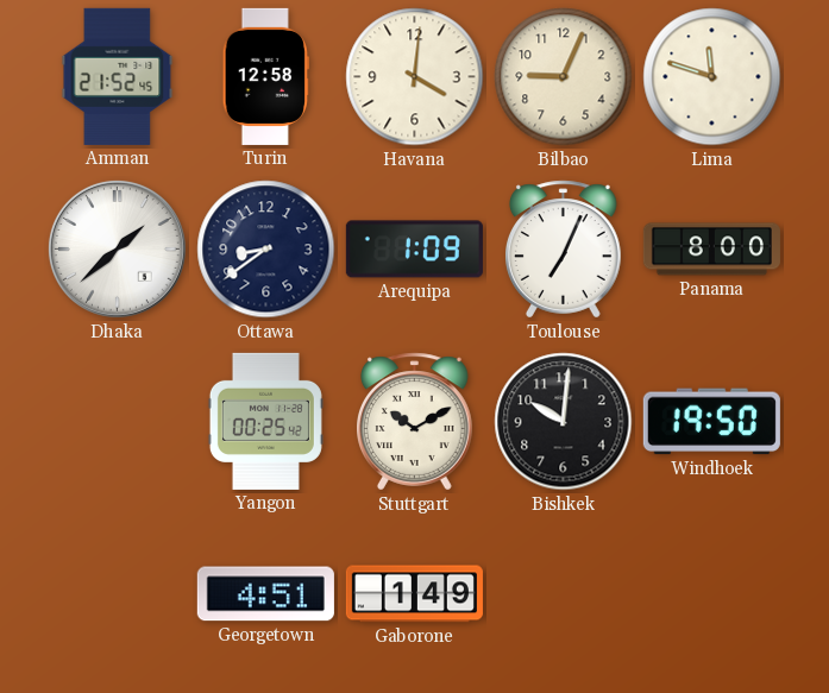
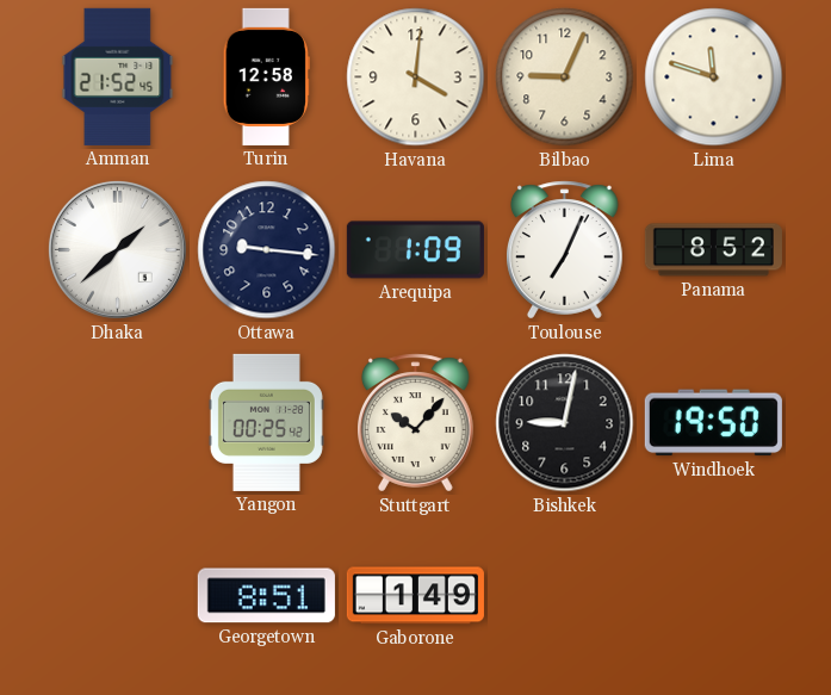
Ottawa: 8:39 -> 9:16 (267, 250)
Panama: 8:00 -> 8:52 (713, 250)
Stuttgart: 10:10 -> 10:07 (416, 423)
Bishkek: 10:01 -> 9:02 (565, 423)
Georgetown: 4:51 -> 8:51 (266, 596)
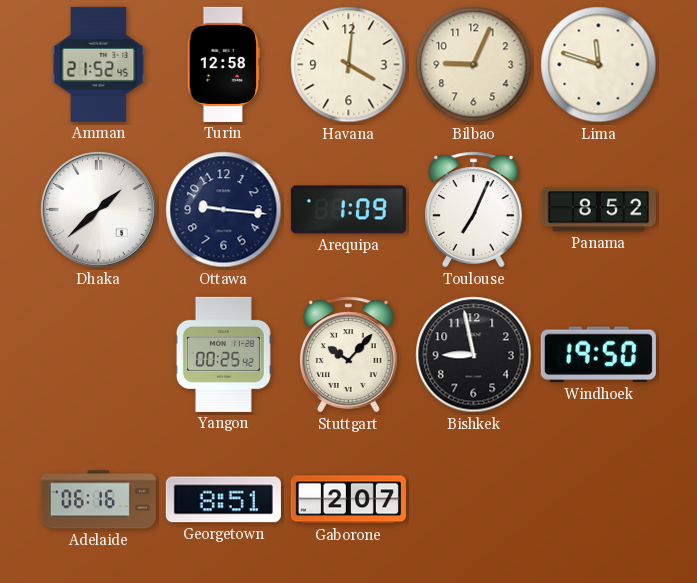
Bishkek: 9:02 -> 8:58 (474, 355)
Adelaide: none -> 06:16 (98, 500)
Gaborone: 1:49 -> 2:07 (348, 500)
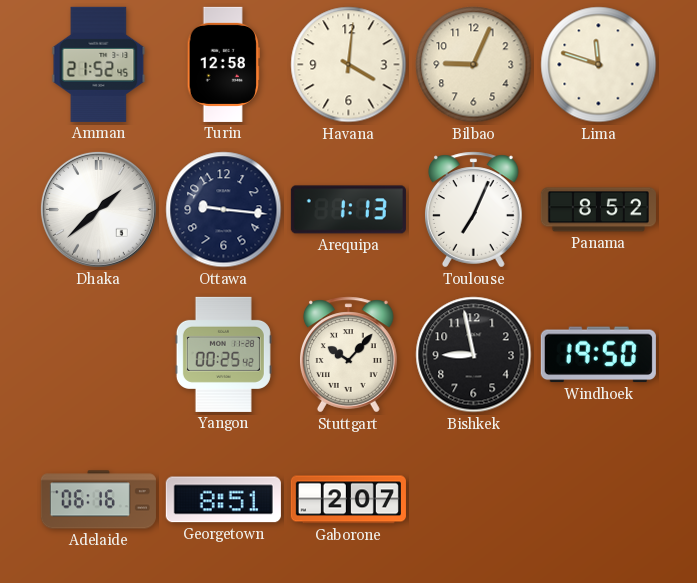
Arequipa: 1:09 -> 1:13 (348, 210)
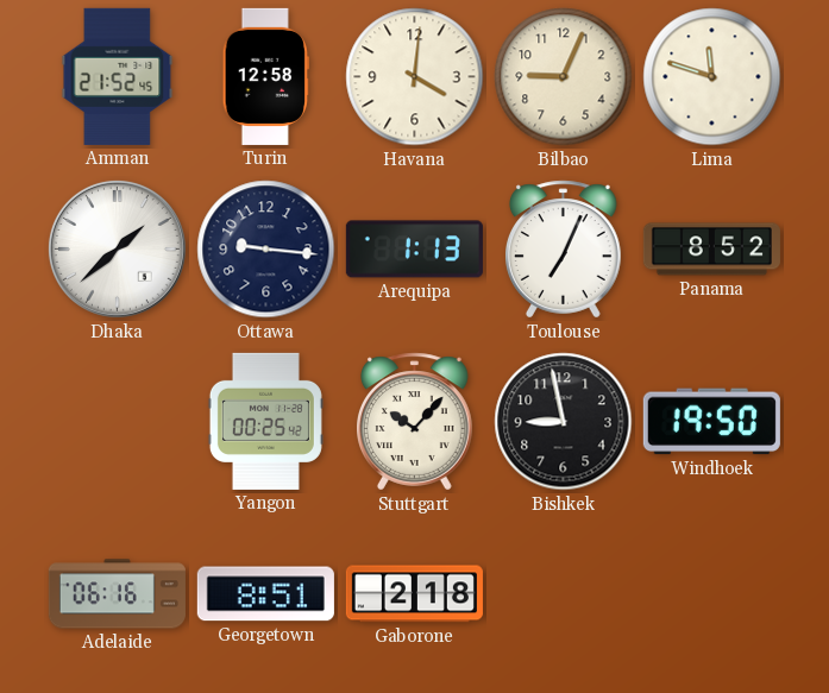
Gaborone: 2:07 -> 2:18 (414, 594)
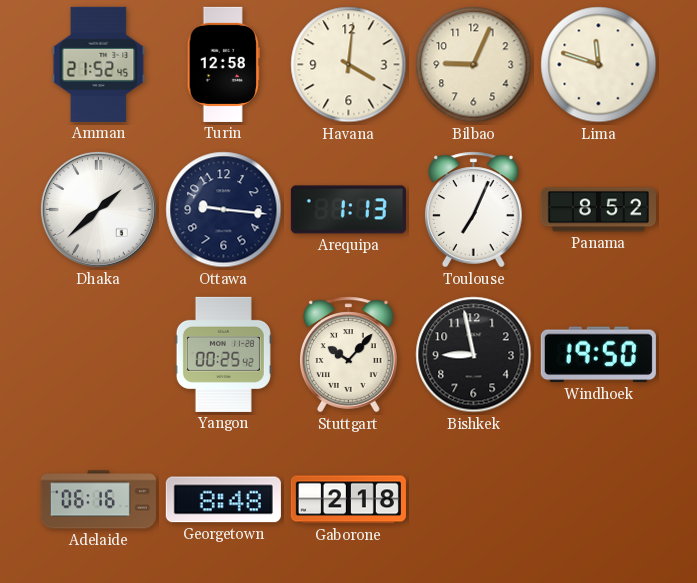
Georgetown: 8:51 -> 8:48 (223, 500)
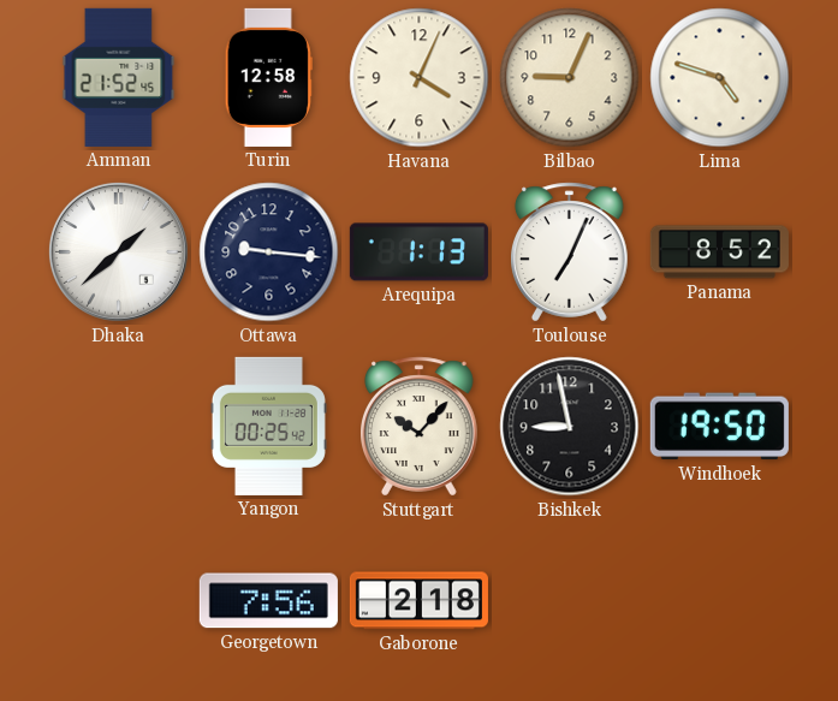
Havana: 4:01 -> 4:04 (420, 78)
Lima: 11:48 -> 4:48 (720, 78)
Adelaide: 06:16 -> none (98, 500)
Georgetown: 8:48 -> 7:56 (268, 601)
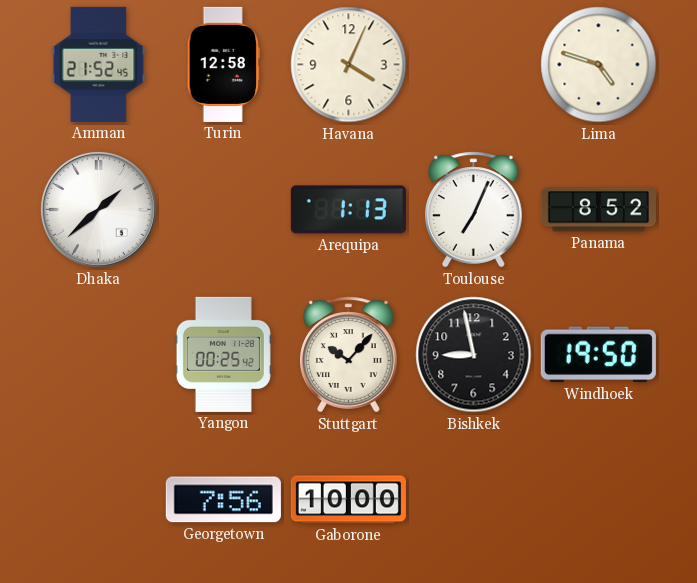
Bilbao: 9:04 -> none (570, 78)
Ottawa: 9:16 -> none (269, 253)
Gaborone: 2:18 -> 10:00 (348, 500)
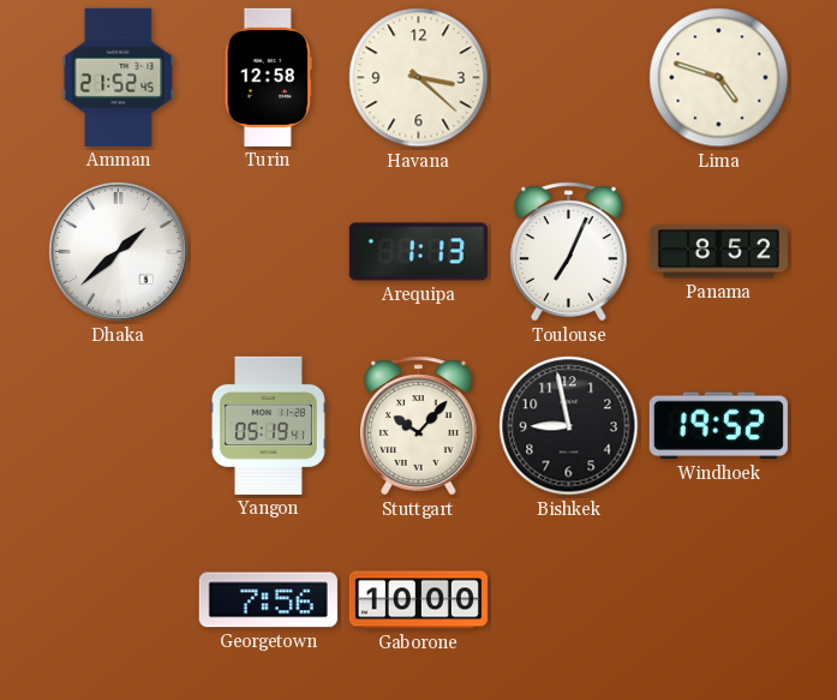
Havana: 4:04 -> 3:22 (419, 78)
Yangon: 00:25 -> 05:19 (268, 425)
Windhoek: 19:50 -> 19:52 (718, 426)
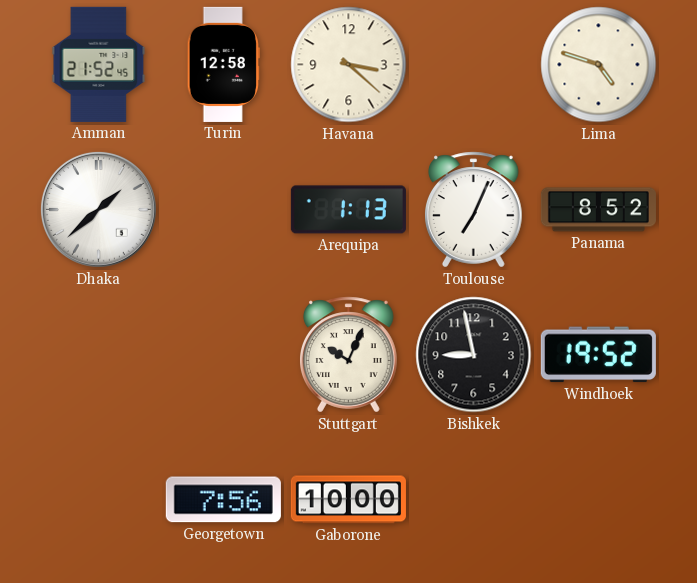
Yangon: 05:19 -> none (268, 425)
Stuttgart: 10:07 -> 10:04 (349, 355)
